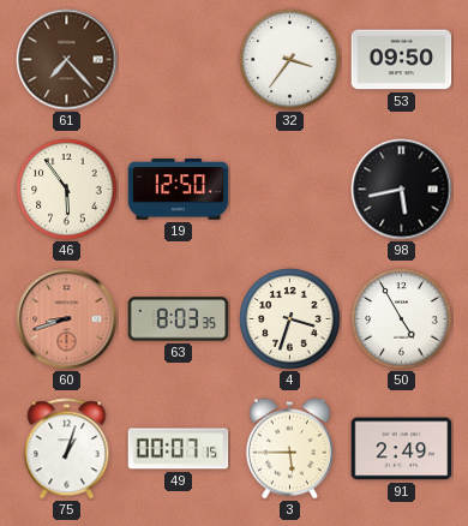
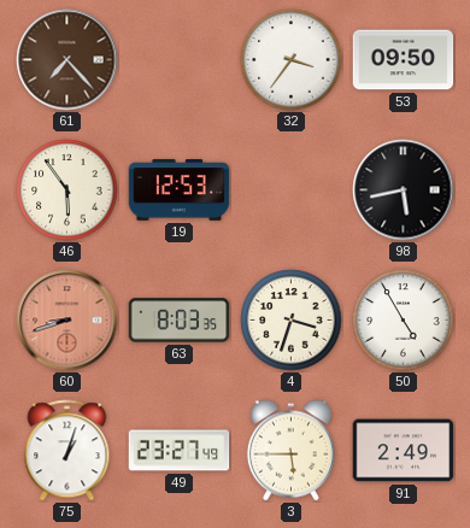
19: 12:50 -> 12:53 (180, 190)
49: 00:07 -> 23:27 (180, 451)
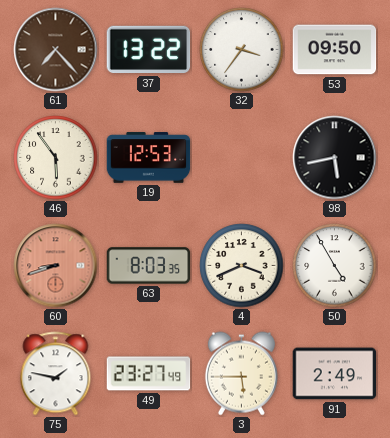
37: none -> 13:22 (149, 50)
4: 3:33 -> 3:41 (242, 266)
75: 1:03 -> 1:47 (56, 374)
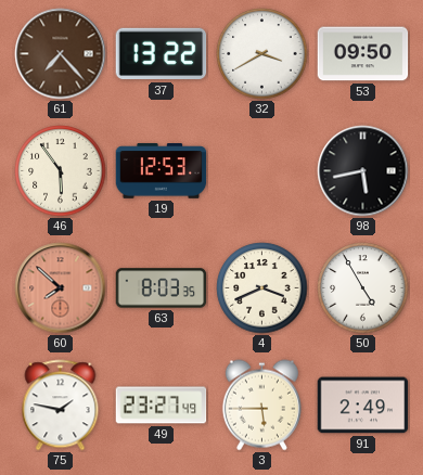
32: 3:36 -> 3:40 (262, 54)
60: 8:42 -> 7:52 (61, 288)
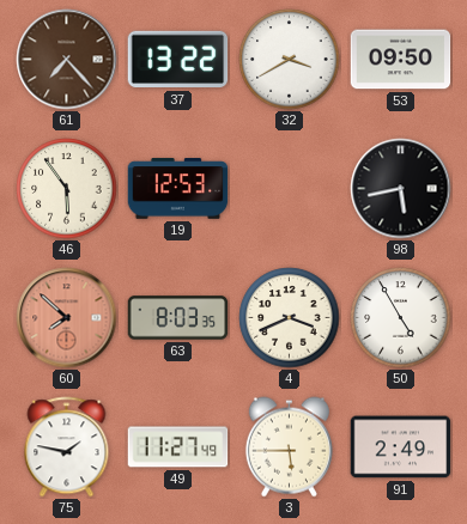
49: 23:27 -> 11:27 (178, 447)
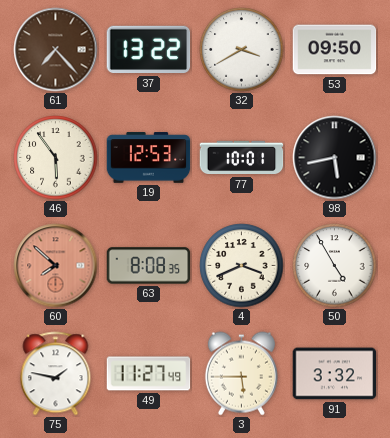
77: none -> 10:01 (242, 158)
63: 8:03 -> 8:08 (149, 266)
91: 2:49 -> 3:32 (335, 374)
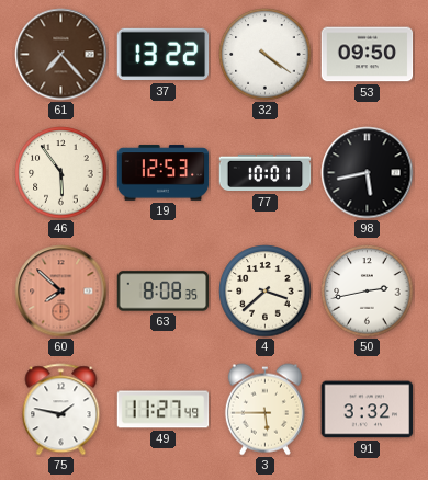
32: 3:40 -> 4:21 (266, 55)
4: 3:41 -> 3:38 (266, 292)
50: 4:55 -> 2:43 (368, 292)
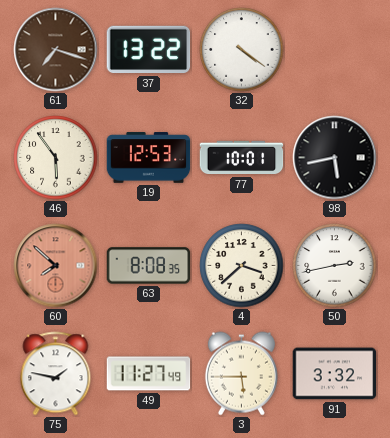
61: 7:23 -> 7:18 (56, 50)
53: 09:50 -> none (368, 55)
